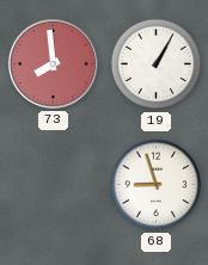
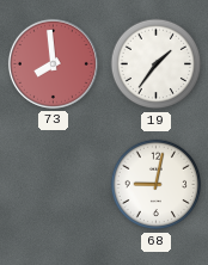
19: 1:05 -> 1:36 (157, 64)
68: 8:57 -> 9:02 (157, 185)
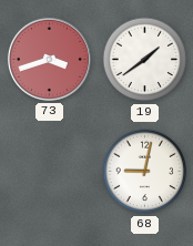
73: 7:59 -> 3:42 (49, 59)
19: 1:36 -> 1:39 (145, 60)
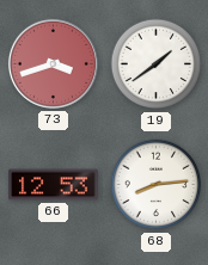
66: none -> 12:53 (54, 185)
68: 9:02 -> 8:14 (157, 185)
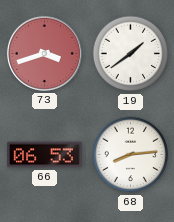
66: 12:53 -> 06:53 (45, 155)
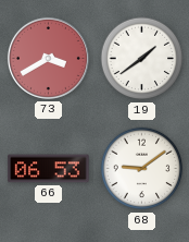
73: 3:42 -> 3:40 (48, 58)
68: 8:14 -> 9:09 (142, 169)
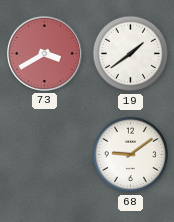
66: 06:53 -> none (49, 169)
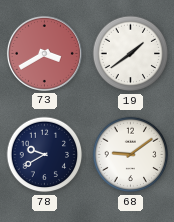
78: none -> 9:40 (45, 155)
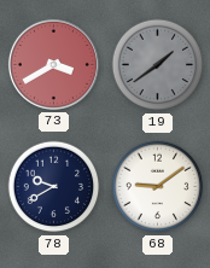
19 dial: white -> grey (158, 65)
